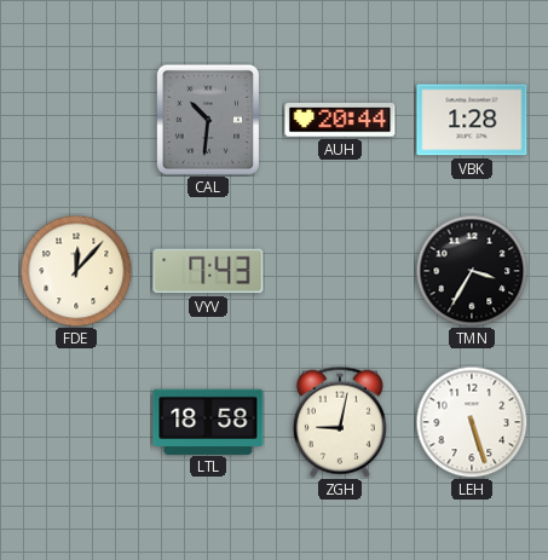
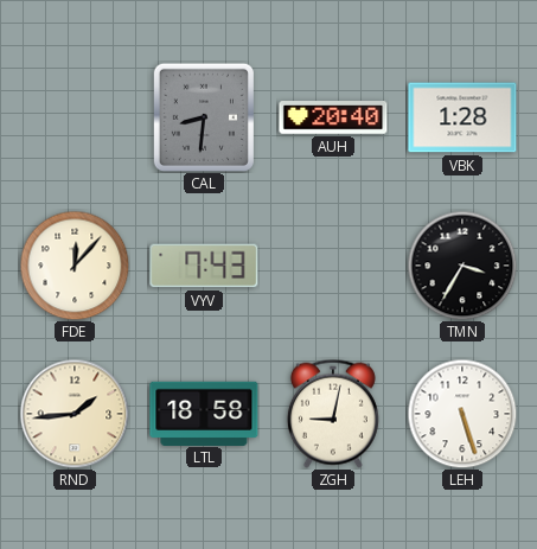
CAL: 10:31 -> 8:31 (204, 116)
AUH: 20:44 -> 20:40 (333, 117)
RND: none -> 1:44 (75, 414)
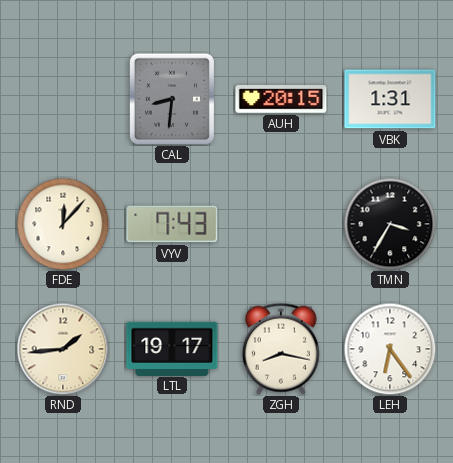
AUH: 20:40 -> 20:15 (281, 99)
VBK: 1:28 -> 1:31 (390, 99)
LTL: 18:58 -> 19:17 (172, 348)
ZGH: 9:02 -> 8:17 (281, 349)
LEH: 5:27 -> 6:24 (390, 349)
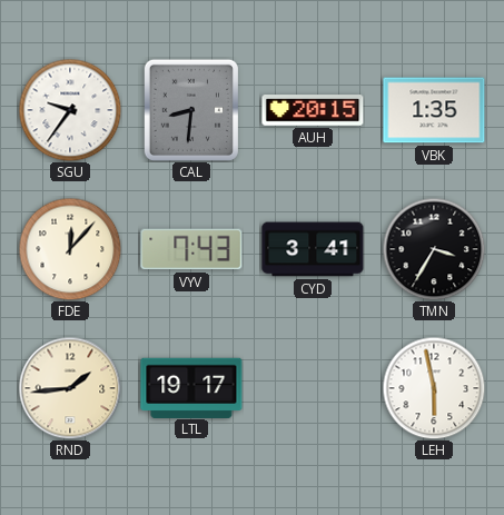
SGU: none -> 9:36 (70, 110)
VBK: 1:31 -> 1:35 (434, 110)
CYD: none -> 3:41 (313, 249)
ZGH: 8:17 -> none (281, 349)
LEH: 6:24 -> 5:58 (434, 388)
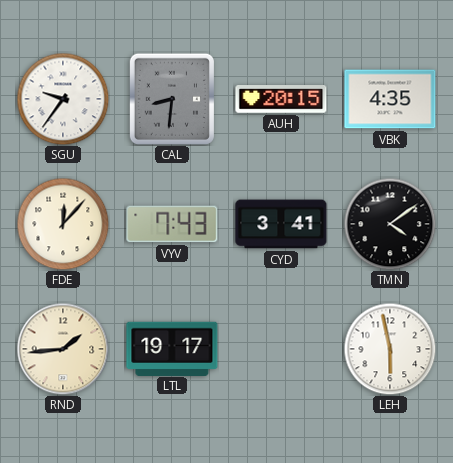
VBK: 1:35 -> 4:35 (390, 99)
TMN: 3:35 -> 4:09 (390, 224)
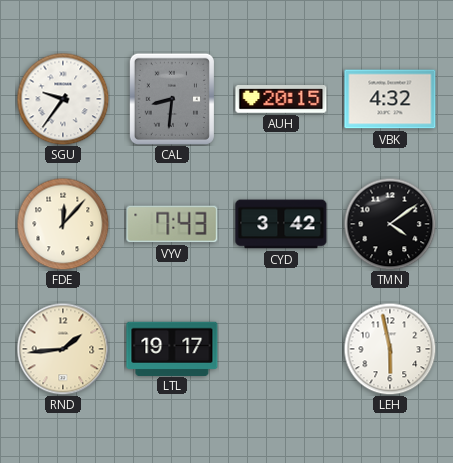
VBK: 4:35 -> 4:32 (390, 99)
CYD: 3:41 -> 3:42 (281, 224)
